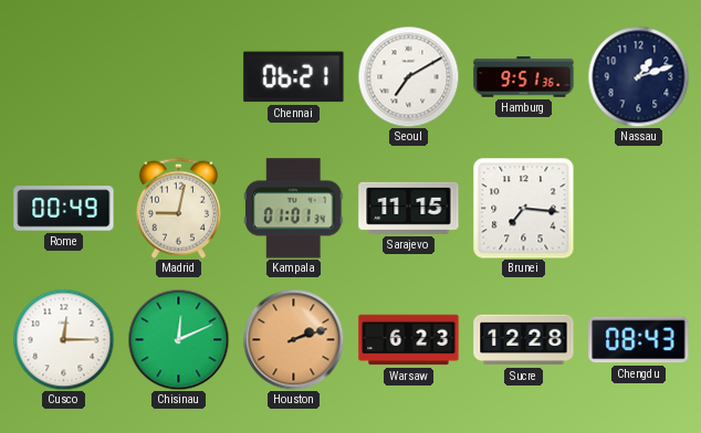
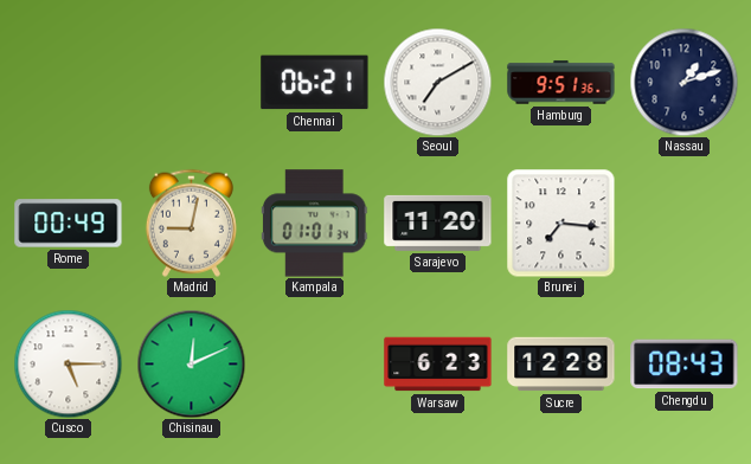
Sarajevo: 11:15 -> 11:20 (438, 223)
Cusco: 12:15 -> 5:15 (68, 363)
Houston: 2:12 -> none (293, 339)
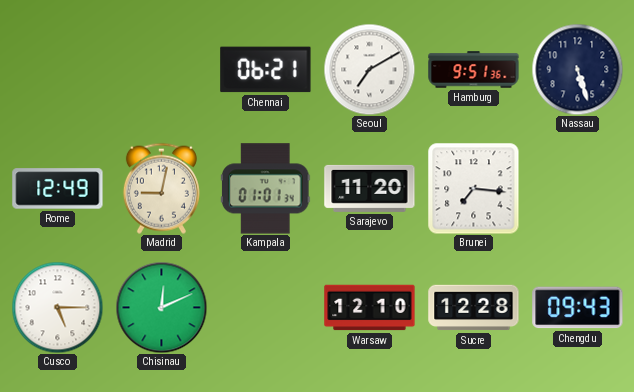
Nassau: 1:12 -> 5:27 (577, 69)
Rome: 00:49 -> 12:49 (58, 189)
Warsaw: 6:23 -> 12:10 (370, 308)
Chengdu: 08:43 -> 09:43 (578, 308)
